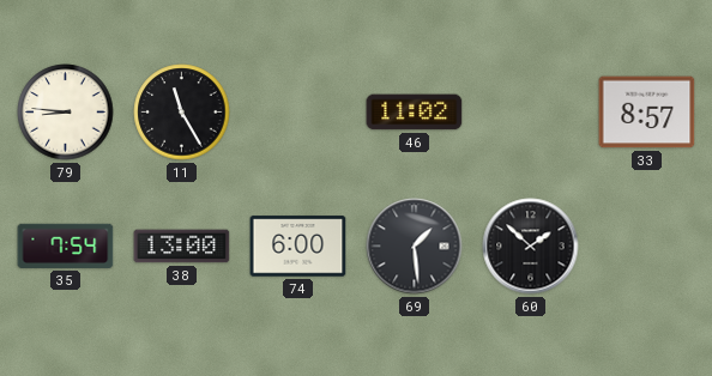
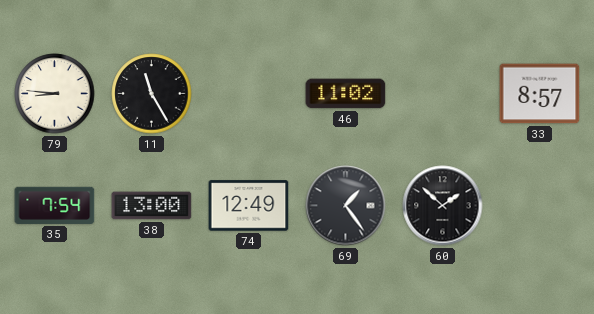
74: 6:00 -> 12:49 (249, 206)
69: 1:29 -> 1:24 (346, 206)
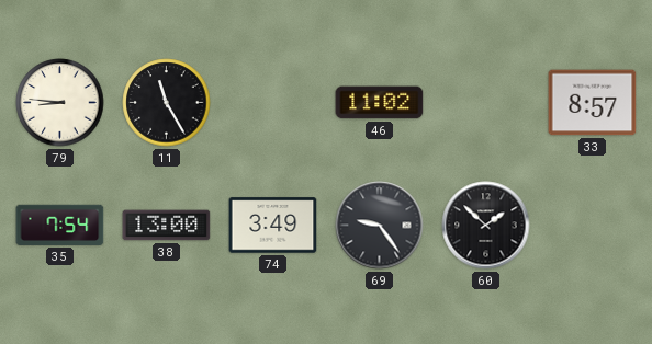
74: 12:49 -> 3:49 (273, 226)
69: 1:24 -> 9:24 (380, 226)
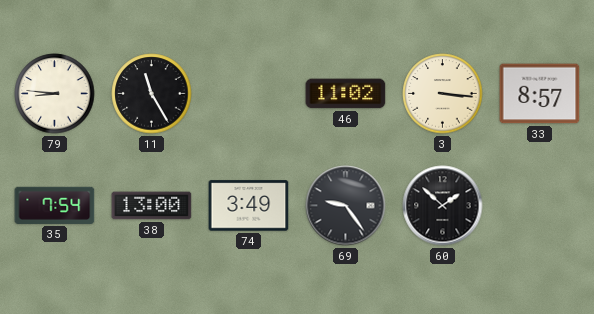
3: none -> 3:16 (443, 94)
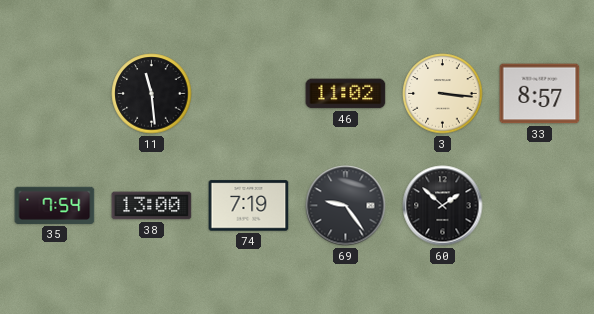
79: 8:46 -> none (55, 94)
11: 11:25 -> 11:29 (152, 94)
74: 3:49 -> 7:19 (249, 206)
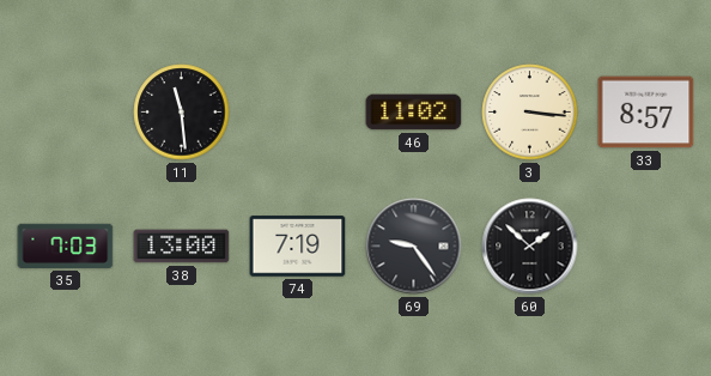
35: 7:54 -> 7:03 (66, 245)
